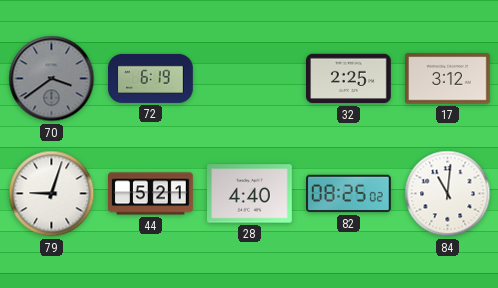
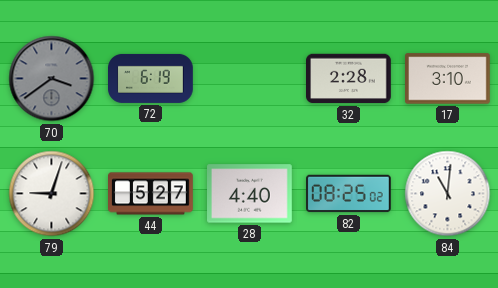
32: 2:25 -> 2:28 (349, 79)
17: 3:12 -> 3:10 (448, 79)
44: 5:21 -> 5:27 (151, 194)
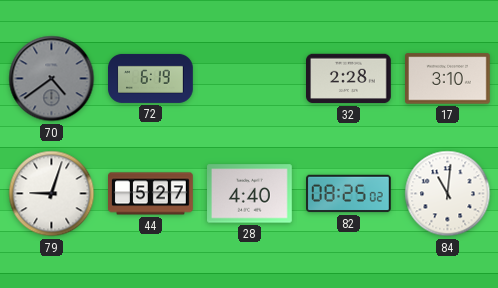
70: 3:39 -> 4:39 (52, 79)
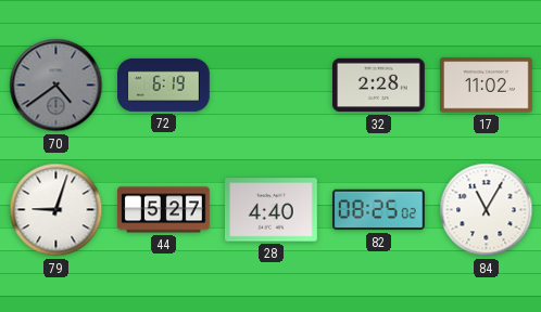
17: 3:10 -> 11:02 (487, 86)
84: 11:01 -> 11:05 (487, 210)
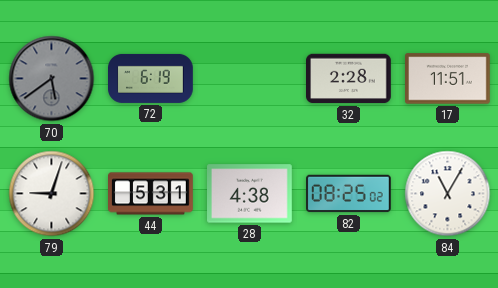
70: 4:39 -> 5:39 (52, 79)
17: 11:02 -> 11:51 (448, 79)
44: 5:27 -> 5:31 (151, 194)
28: 4:40 -> 4:38 (250, 194)
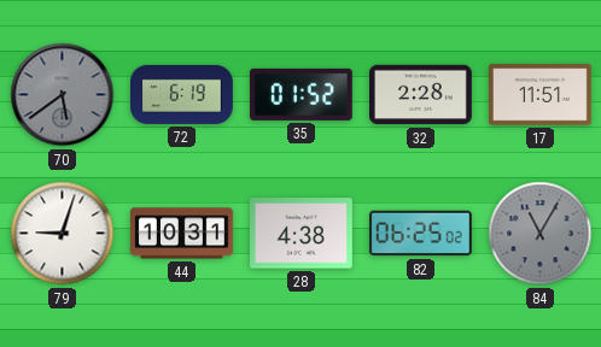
35: none -> 01:52 (300, 94)
44: 5:31 -> 10:31 (182, 234)
82: 08:25 -> 06:25 (421, 234)
84 dial: white -> grey (541, 234)
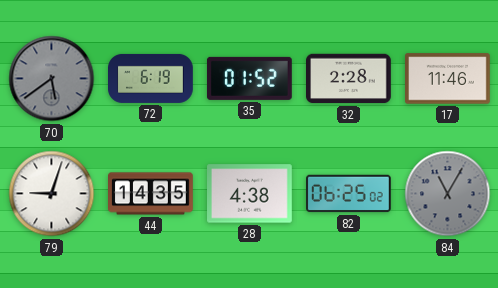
17: 11:51 -> 11:46 (448, 79)
44: 10:31 -> 14:35 (151, 194)
